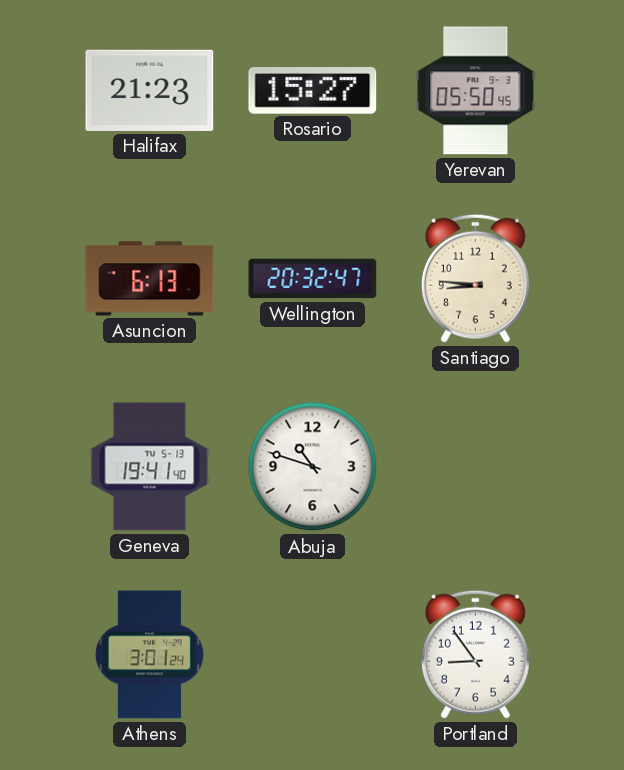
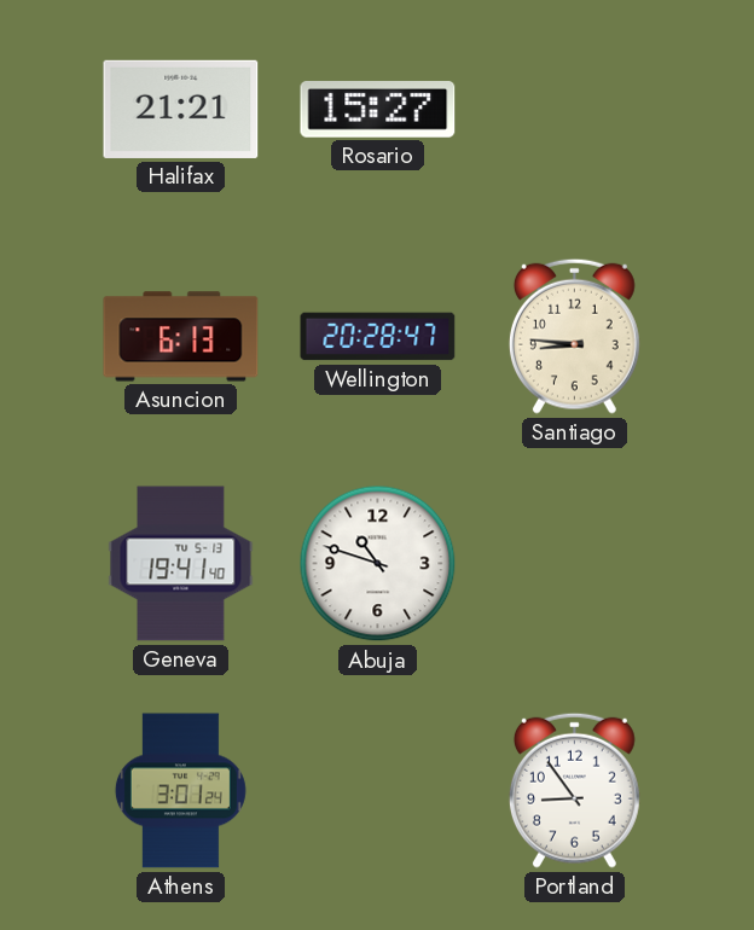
Halifax: 21:23 -> 21:21 (181, 109)
Yerevan: 05:50 -> none (476, 91)
Wellington: 20:32 -> 20:28 (378, 337)
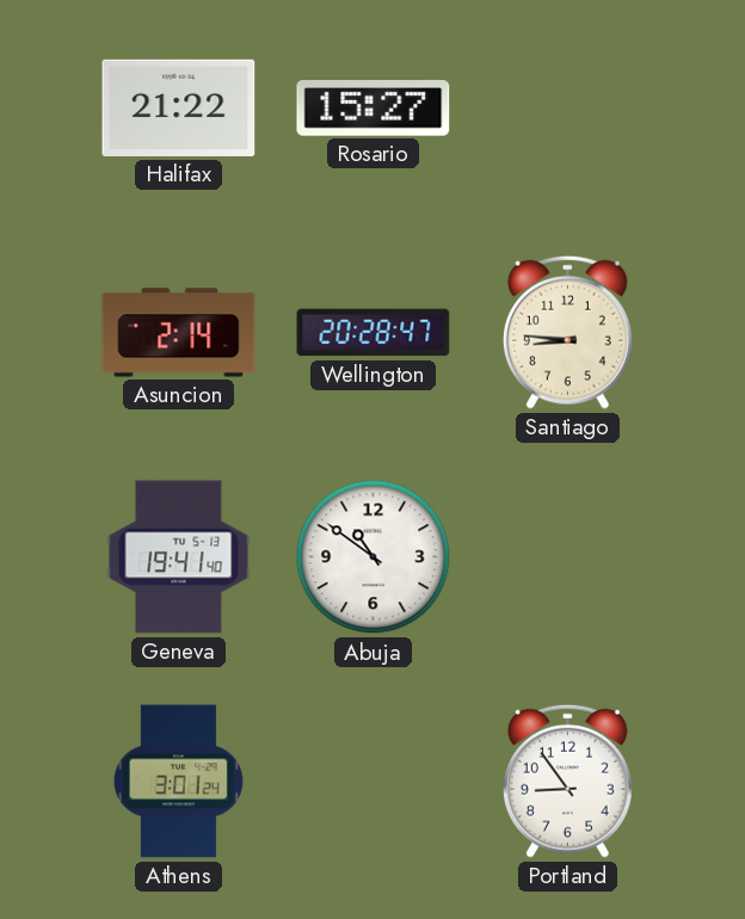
Halifax: 21:21 -> 21:22 (179, 107)
Asuncion: 6:13 -> 2:14 (179, 333)
Abuja: 10:48 -> 10:51 (374, 557)
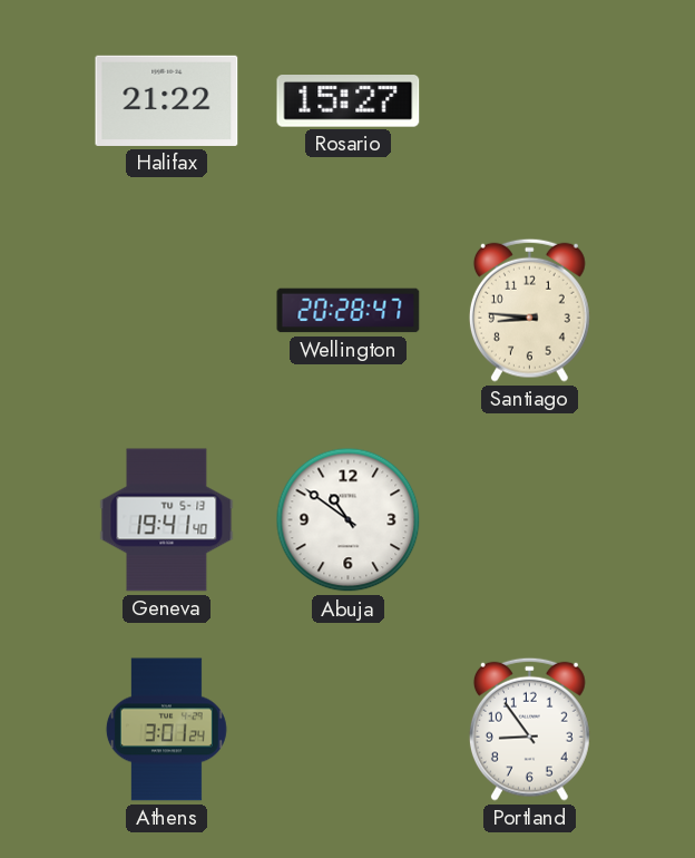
Asuncion: 2:14 -> none (179, 333)
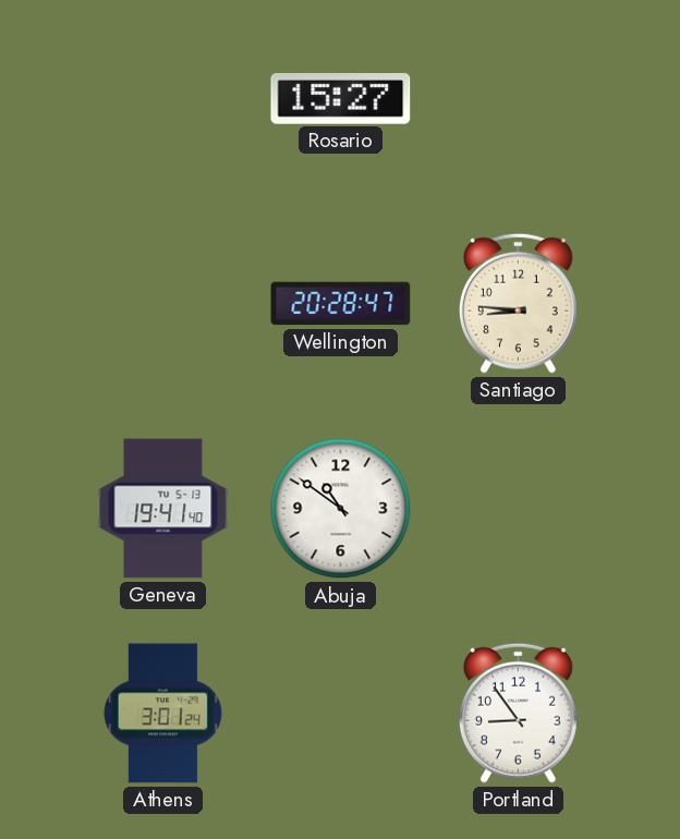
Halifax: 21:22 -> none (167, 100)
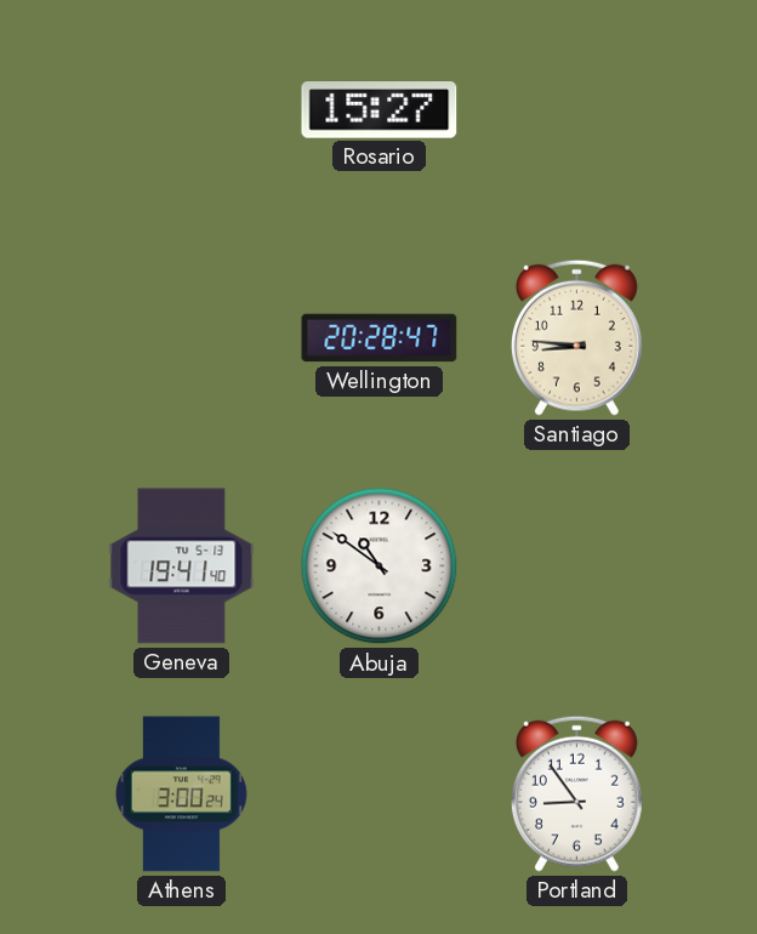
Athens: 3:01 -> 3:00 (181, 795)
